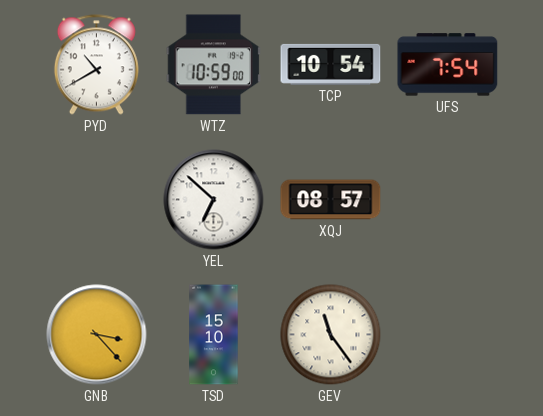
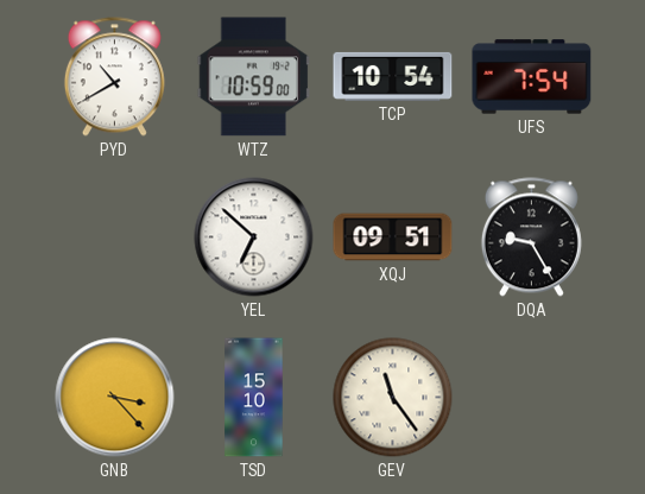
XQJ: 08:57 -> 09:51 (393, 237)
DQA: none -> 9:25 (531, 237)
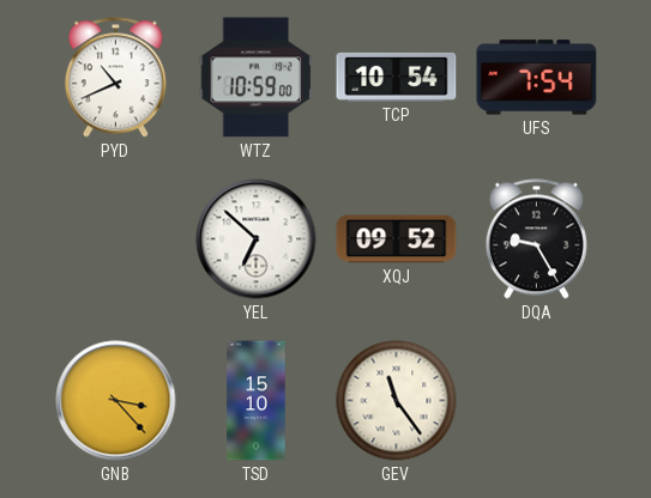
PYD: 10:40 -> 10:41 (115, 78)
XQJ: 09:51 -> 09:52 (397, 239)
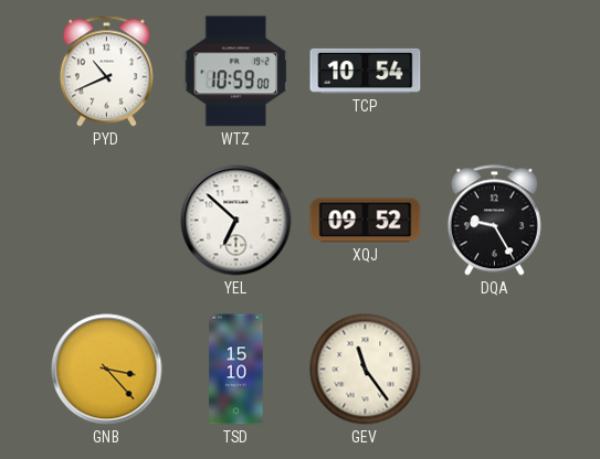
UFS: 7:54 -> none (537, 78)
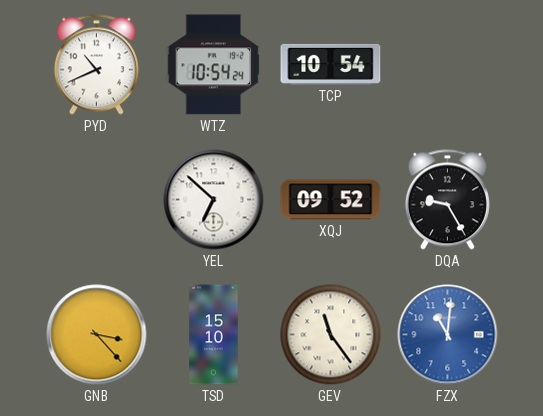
WTZ: 10:59 -> 10:54 (214, 65)
FZX: none -> 11:01 (448, 335)
